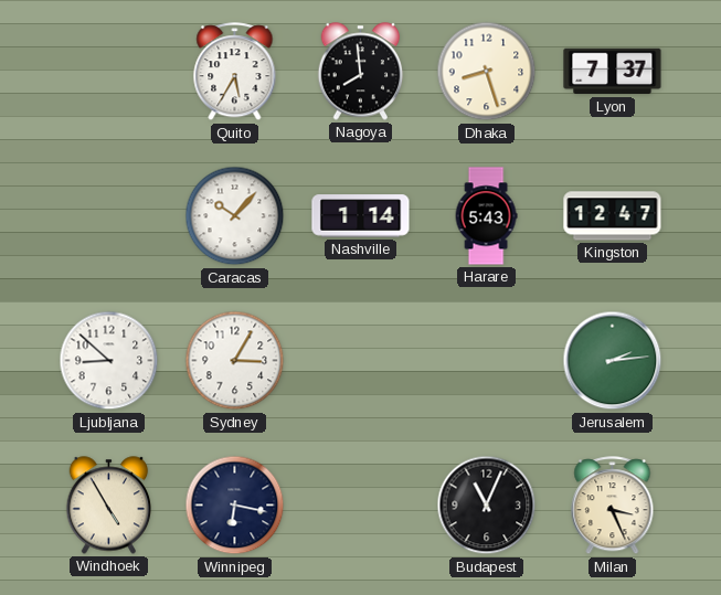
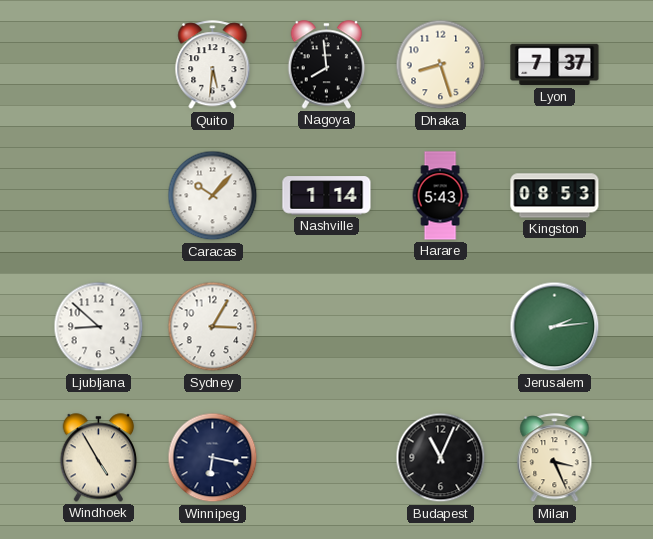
Quito: 5:35 -> 5:31 (213, 65)
Kingston: 12:47 -> 08:53 (555, 196)
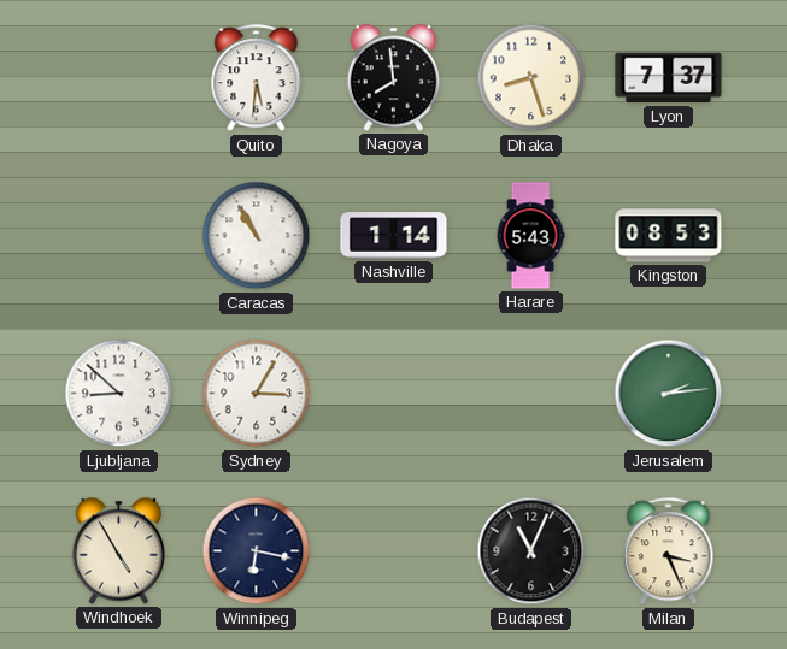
Caracas: 10:07 -> 10:55 (257, 236)
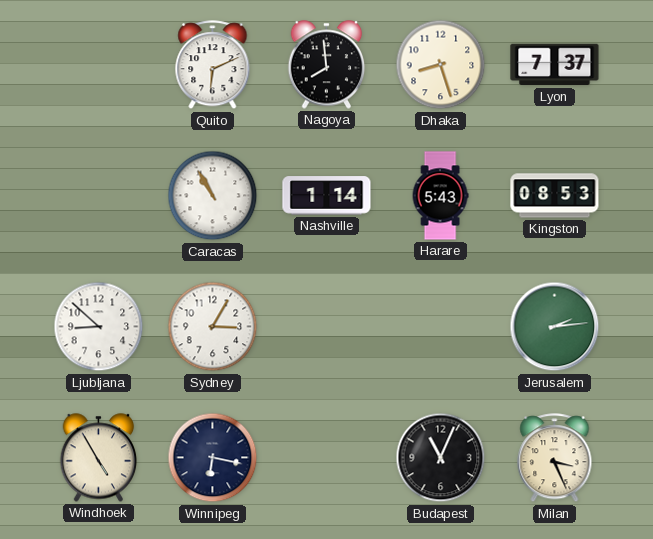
Quito: 5:31 -> 6:11 (213, 65)
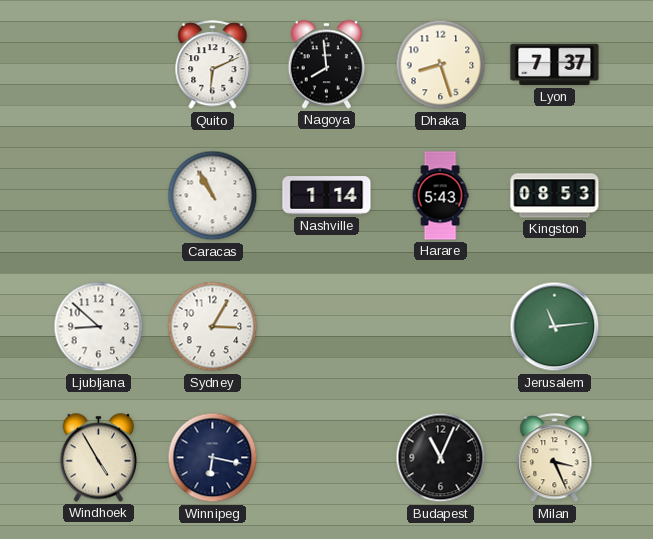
Jerusalem: 2:14 -> 11:14 (555, 327)
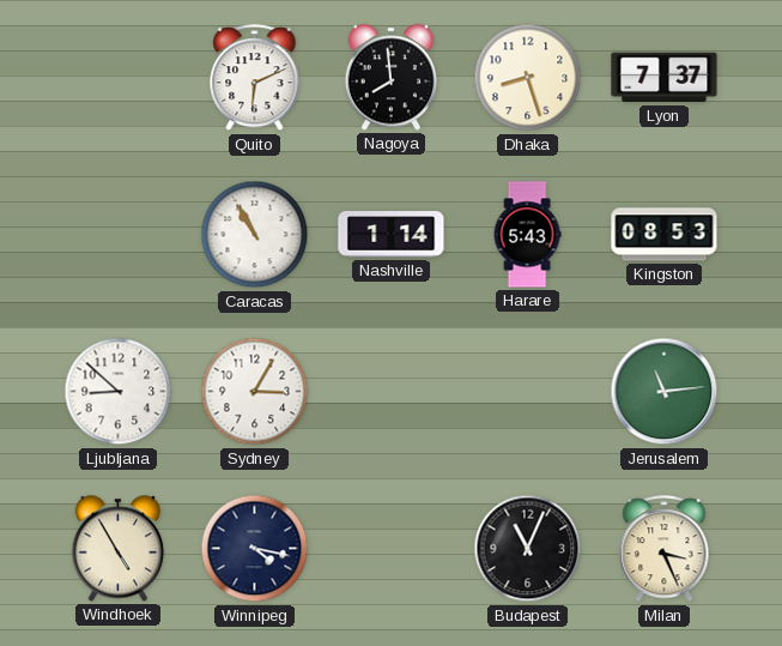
Winnipeg: 6:17 -> 4:17 (255, 549)
